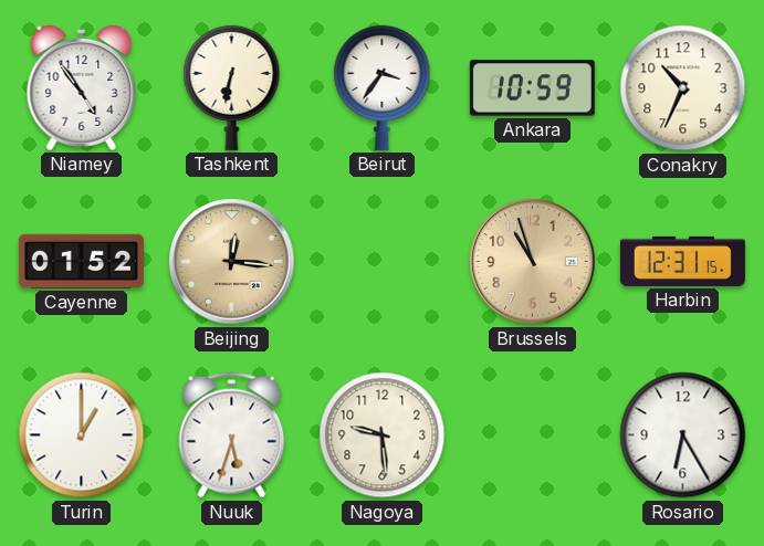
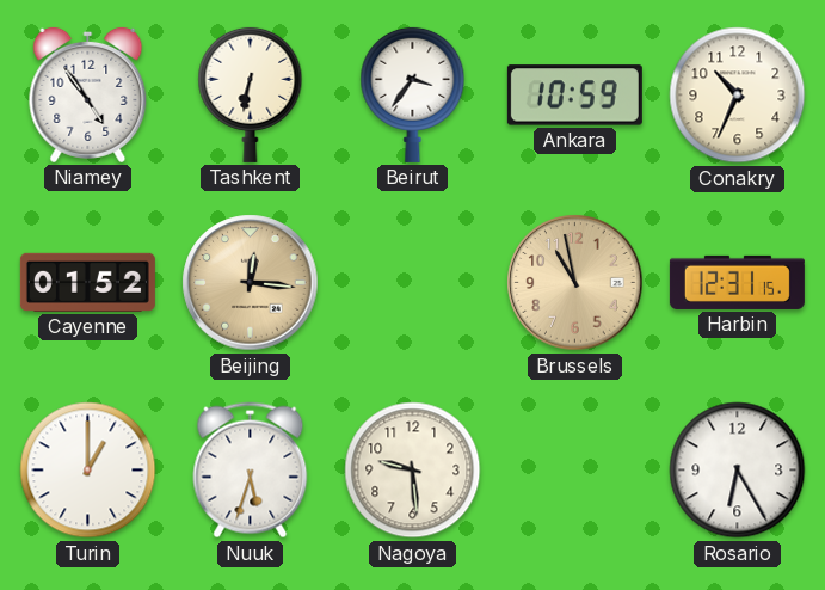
Brussels: 10:57 -> 10:58 (575, 283)
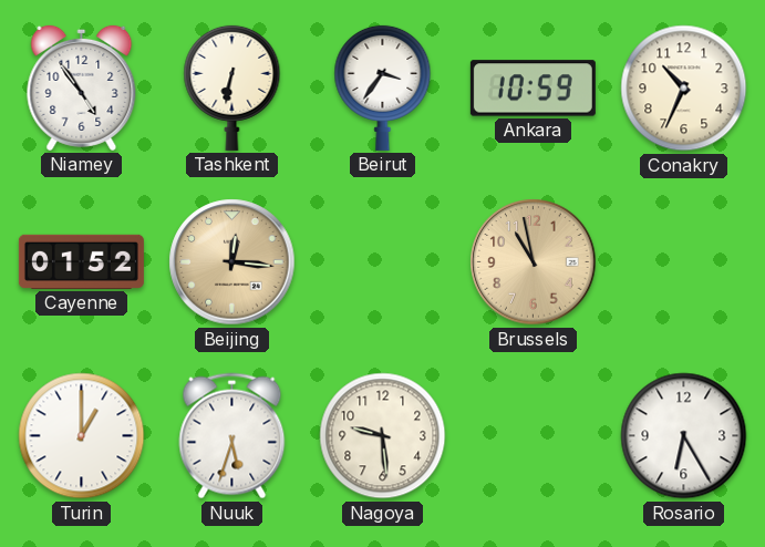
Harbin: 12:31 -> none (737, 282)
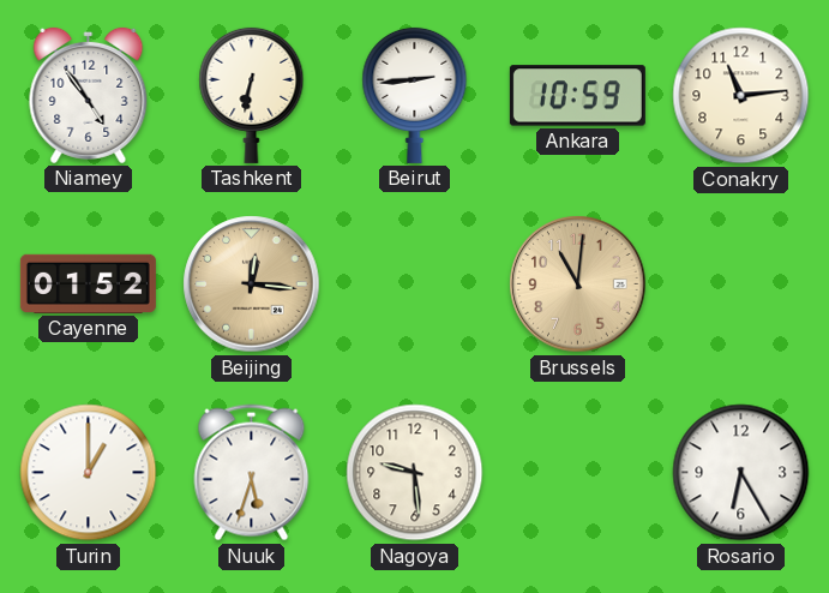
Beirut: 3:36 -> 2:44 (415, 95)
Conakry: 10:34 -> 11:14 (741, 96)
Brussels: 10:58 -> 11:01 (578, 284)
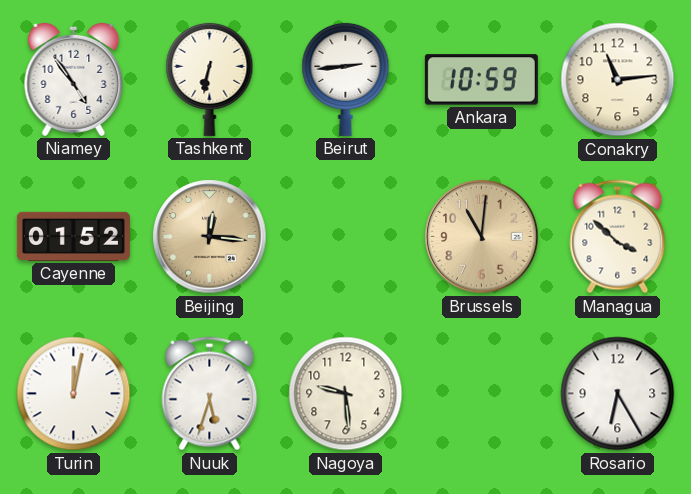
Managua: none -> 3:52 (618, 237)
Turin: 1:00 -> 12:02 (74, 394)
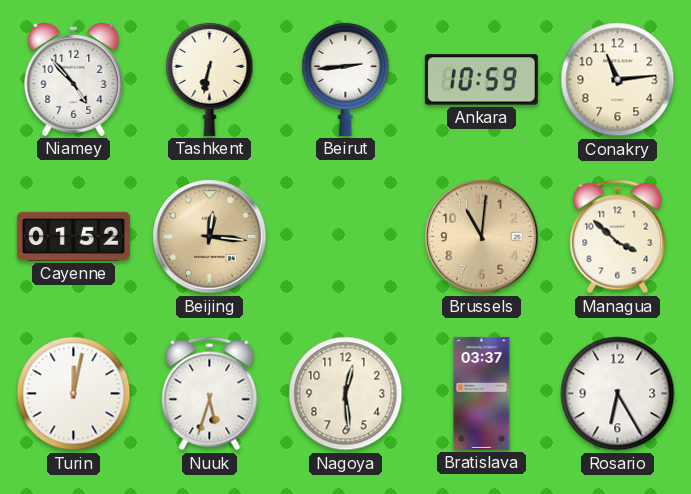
Niamey: 4:54 -> 4:53 (74, 79)
Nagoya: 9:29 -> 12:29 (346, 394)
Bratislava: none -> 03:37 (482, 393)
